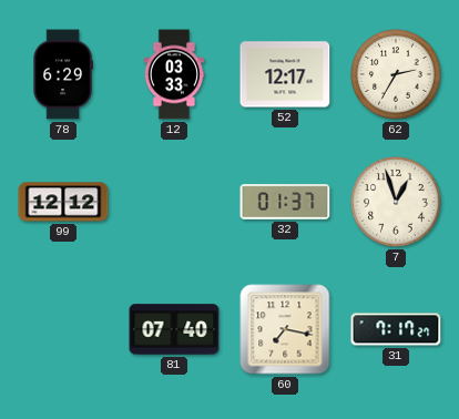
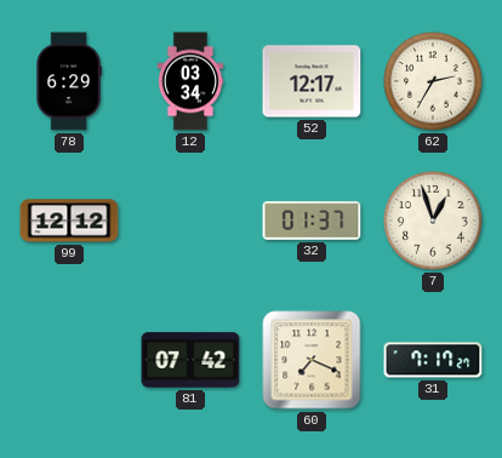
12: 03:33 -> 03:34 (190, 81)
81: 07:40 -> 07:42 (190, 360)
60: 7:17 -> 7:19 (312, 360)
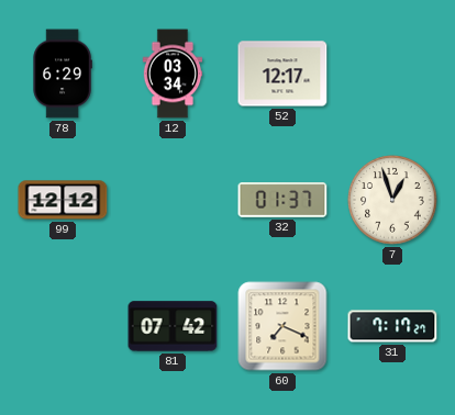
62: 2:35 -> none (433, 81)
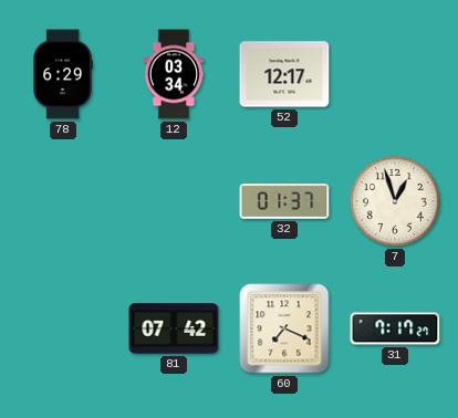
99: 12:12 -> none (63, 200)
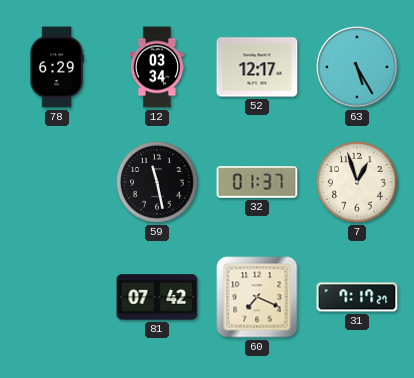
63: none -> 5:25 (357, 67)
59: none -> 11:28 (157, 182)
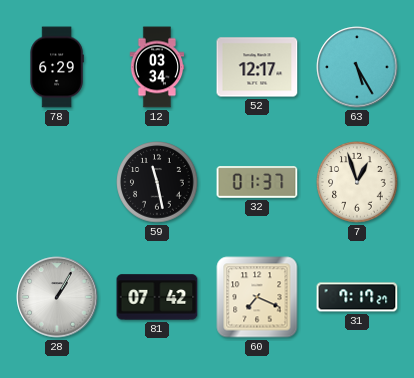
28: none -> 1:05 (57, 297)
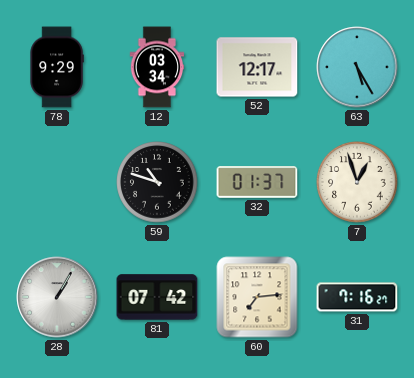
78: 6:29 -> 9:29 (57, 67)
59: 11:28 -> 10:48 (157, 182)
60: 7:19 -> 7:14 (257, 297)
31: 7:17 -> 7:16 (357, 297)
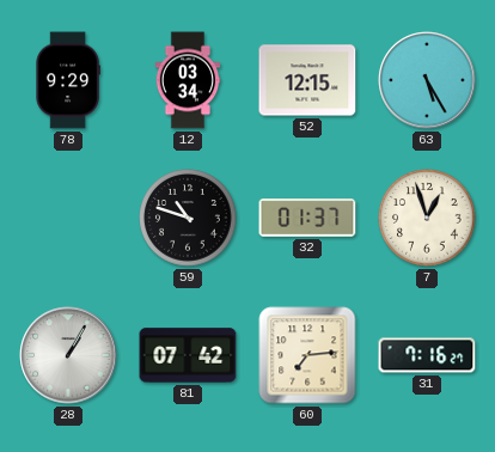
52: 12:17 -> 12:15 (307, 80)
